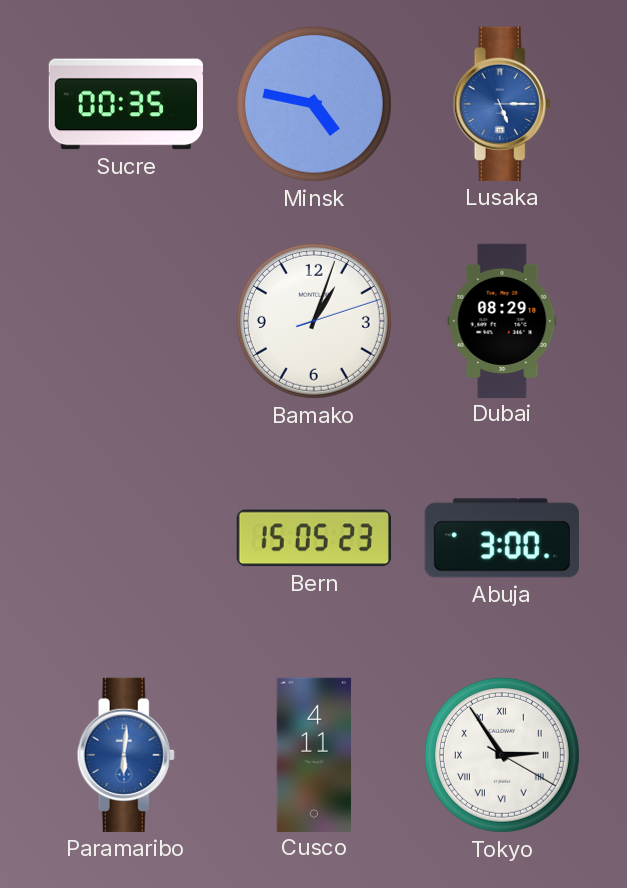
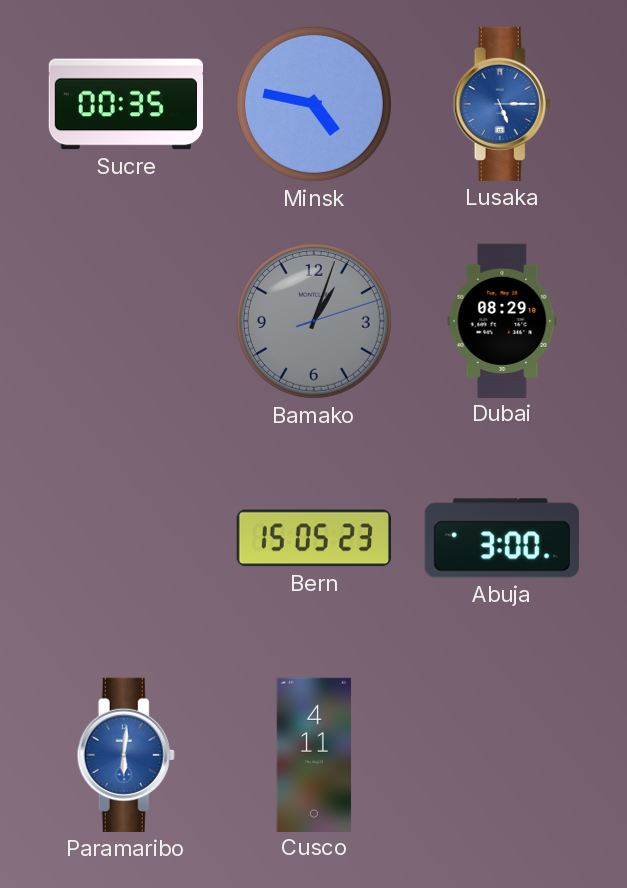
Bamako dial: white -> grey (314, 321)
Tokyo: 2:54 -> none (502, 755)
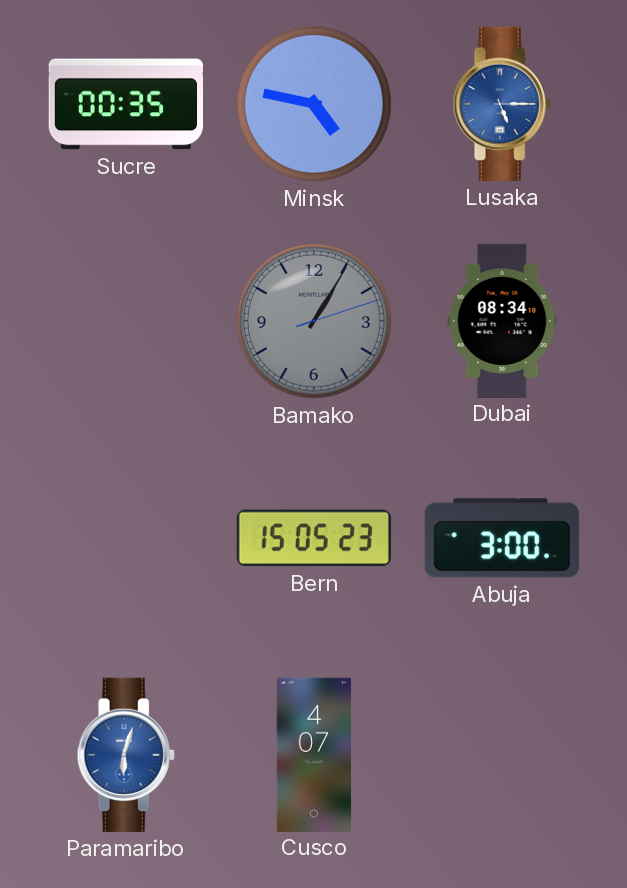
Bamako: 1:03 -> 1:05 (314, 321)
Dubai: 08:29 -> 08:34 (502, 320)
Paramaribo: 6:01 -> 6:03 (126, 755)
Cusco: 4:11 -> 4:07 (314, 754)
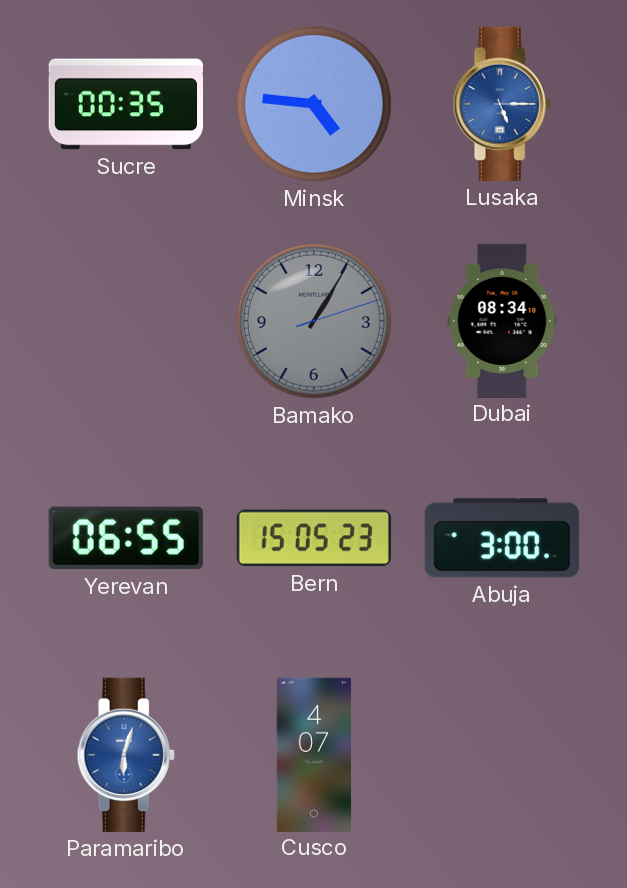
Minsk: 4:47 -> 4:46 (314, 104)
Yerevan: none -> 06:55 (126, 538)
